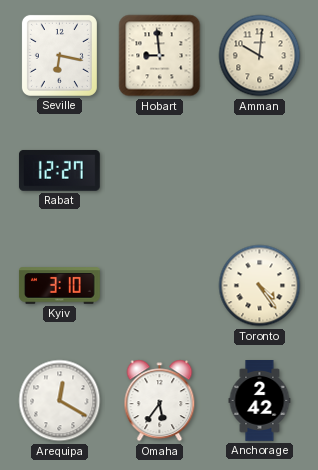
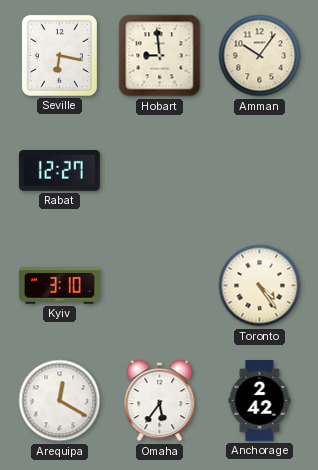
Amman: 10:01 -> 10:06 (260, 56)
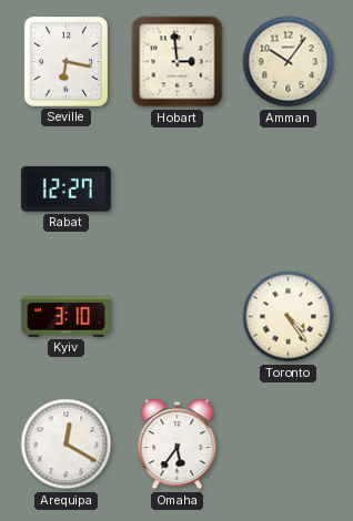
Hobart: 8:59 -> 2:59 (178, 62)
Anchorage: 2:42 -> none (260, 401)
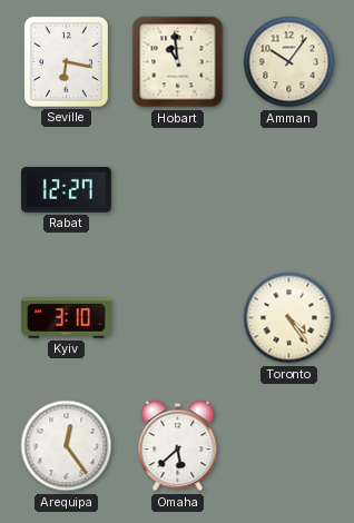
Hobart: 2:59 -> 10:59 (178, 62)
Arequipa: 12:20 -> 12:24 (67, 446)
Omaha: 5:36 -> 5:38 (178, 446)
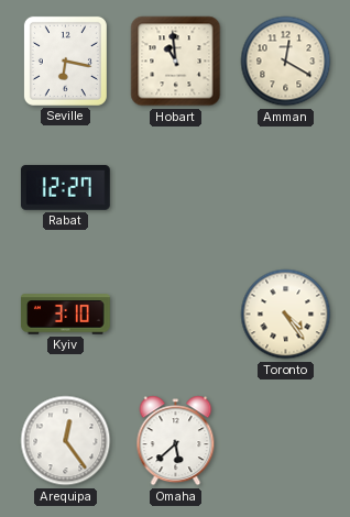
Amman: 10:06 -> 12:20 (286, 62)
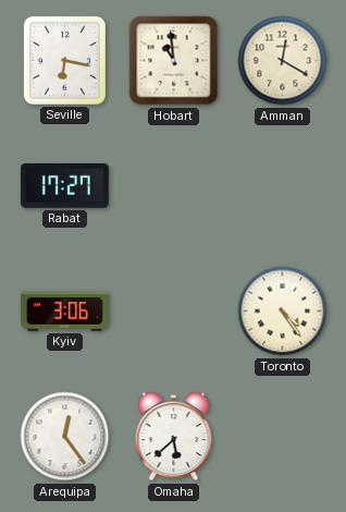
Rabat: 12:27 -> 17:27 (64, 185)
Kyiv: 3:10 -> 3:06 (64, 312)
